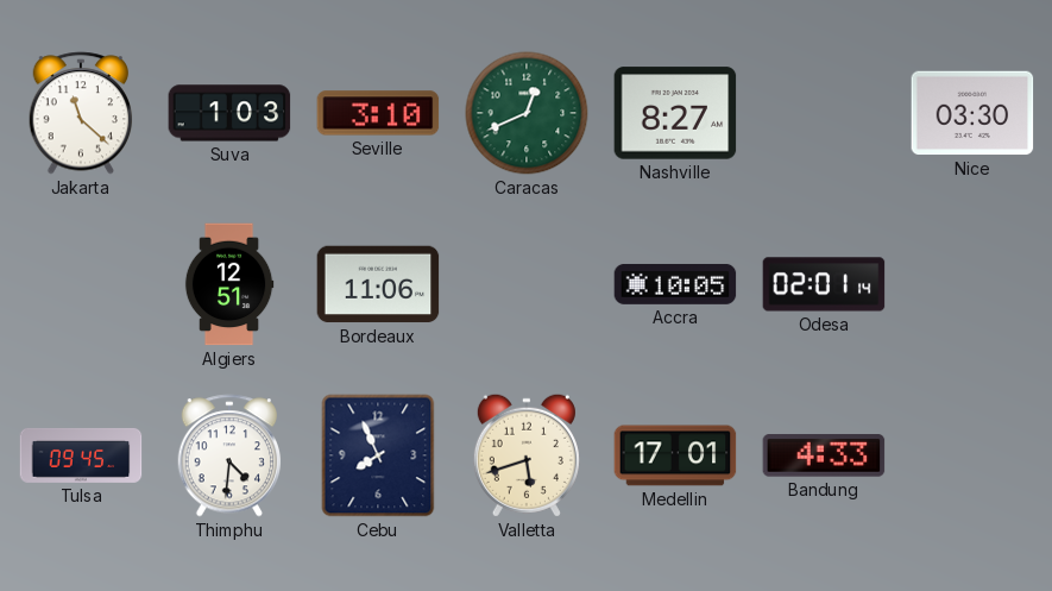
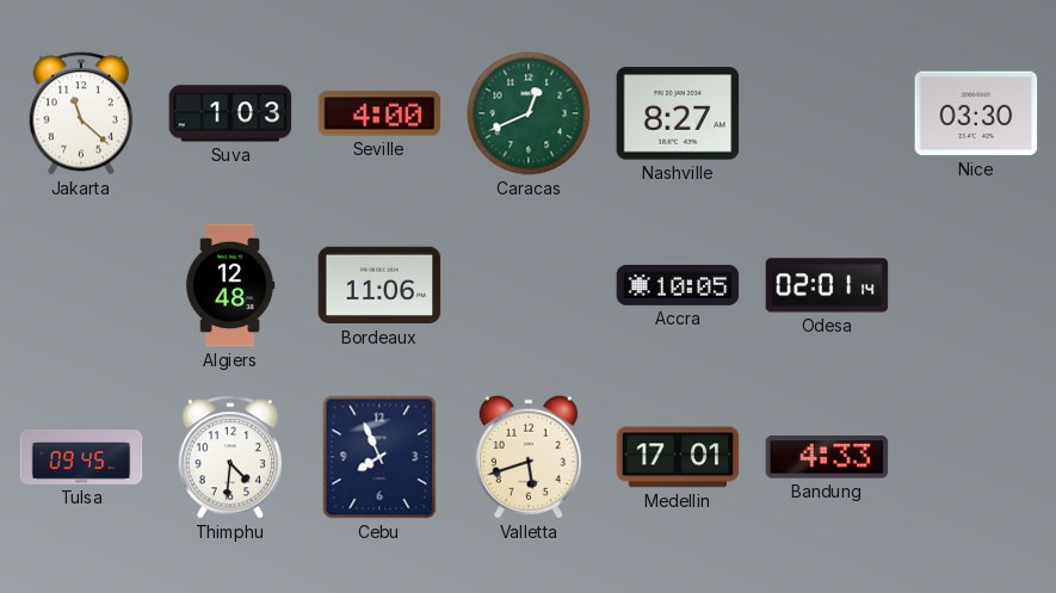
Seville: 3:10 -> 4:00 (379, 113)
Algiers: 12:51 -> 12:48 (230, 285)
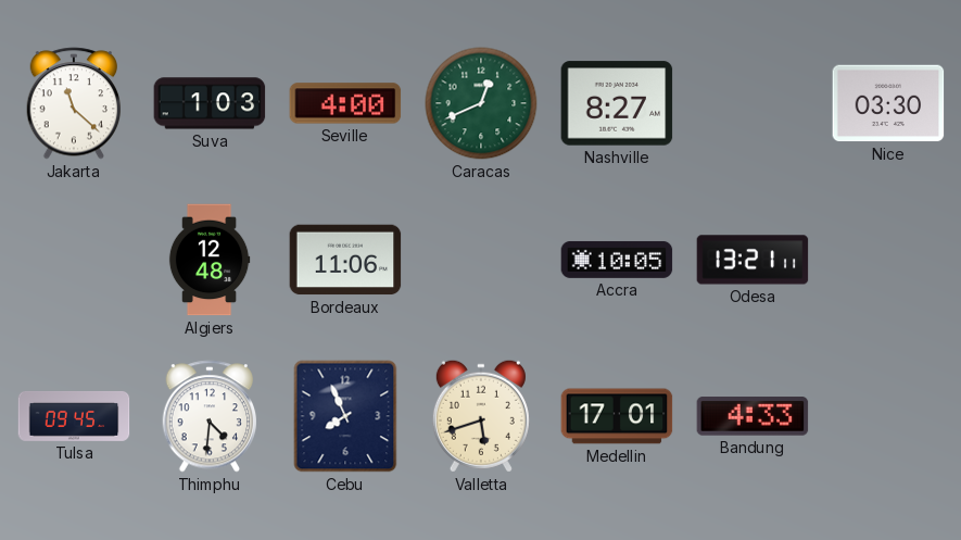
Odesa: 02:01 -> 13:21 (753, 260)
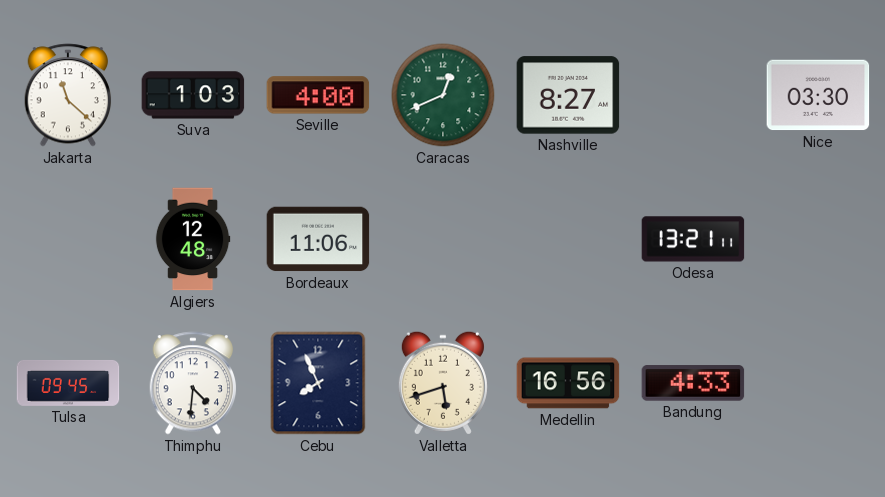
Accra: 10:05 -> none (617, 260)
Medellin: 17:01 -> 16:56 (568, 383)
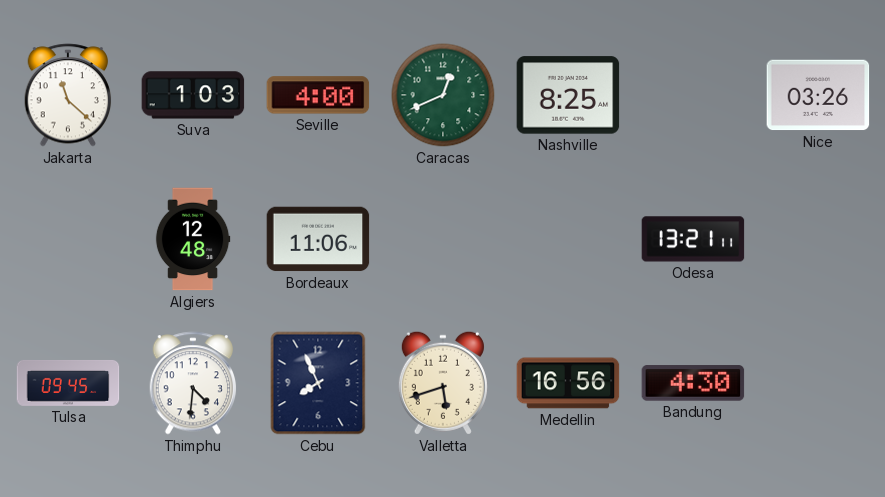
Nashville: 8:27 -> 8:25 (568, 95)
Nice: 03:30 -> 03:26 (818, 95)
Bandung: 4:33 -> 4:30 (693, 383)
